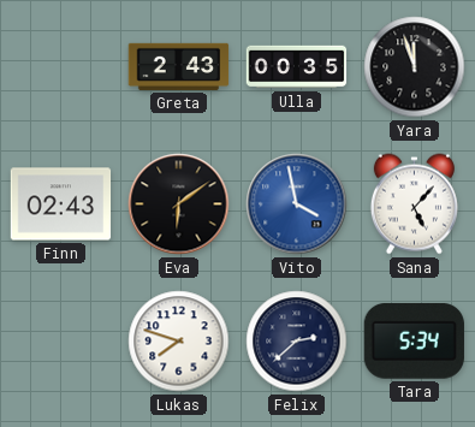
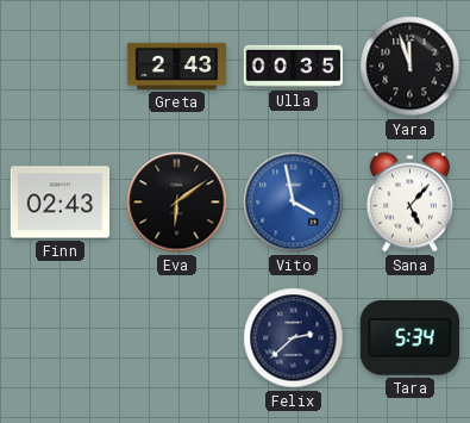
Lukas: 7:48 -> none (179, 342)
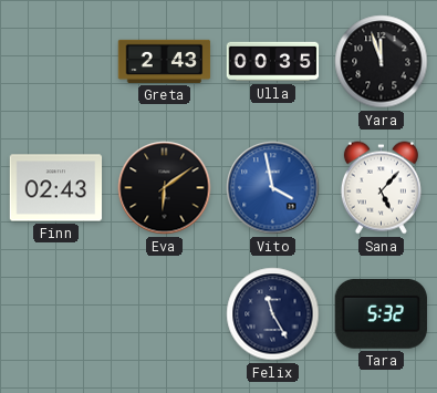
Felix: 2:38 -> 11:25 (273, 314)
Tara: 5:34 -> 5:32 (381, 313)
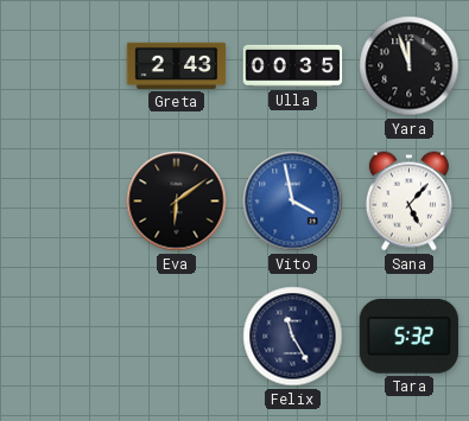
Finn: 02:43 -> none (56, 188)
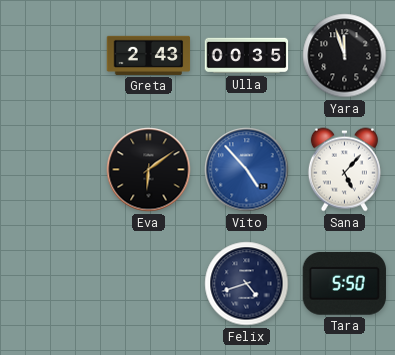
Vito: 3:58 -> 4:53 (247, 170)
Felix: 11:25 -> 4:42 (247, 284)
Tara: 5:32 -> 5:50 (344, 283)
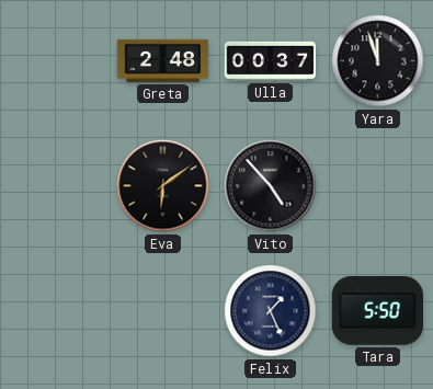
Greta: 2:43 -> 2:48 (163, 60)
Ulla: 00:35 -> 00:37 (271, 61)
Vito dial: blue -> black (271, 186)
Sana: 5:07 -> none (344, 170)
Felix: 4:42 -> 1:26 (271, 311)
